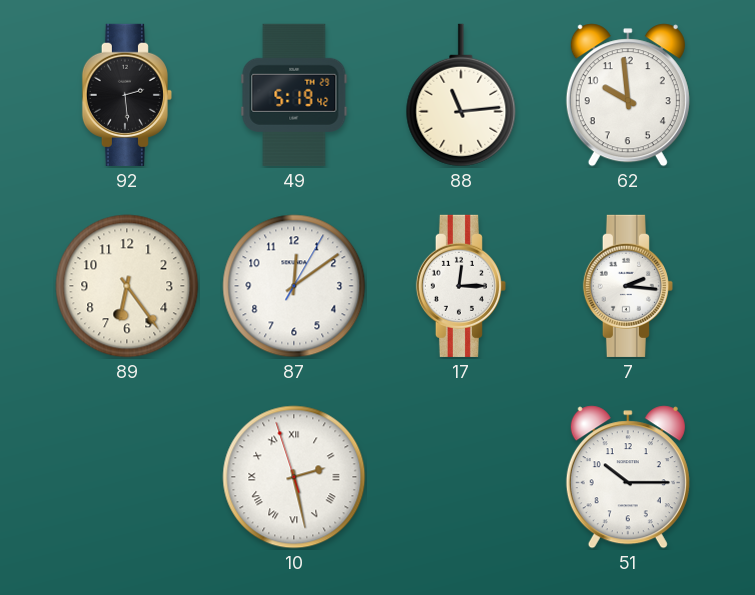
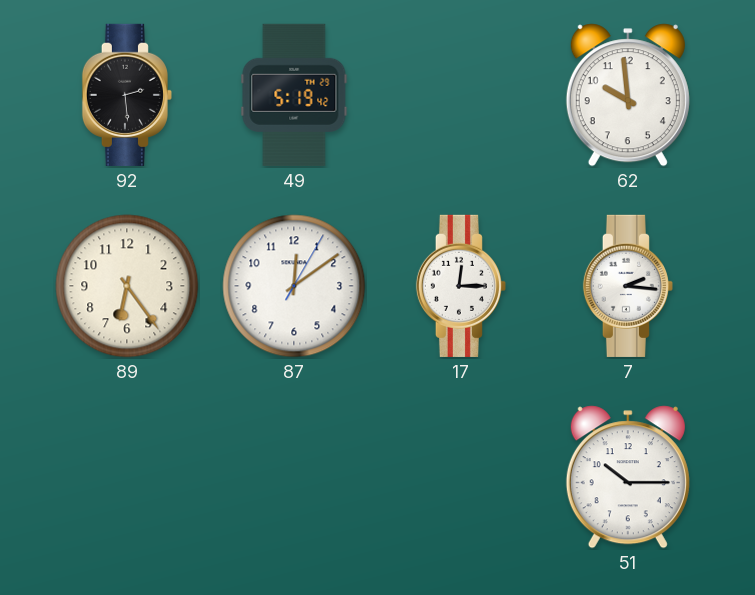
88: 11:14 -> none (461, 95)
10: 2:27 -> none (294, 477)
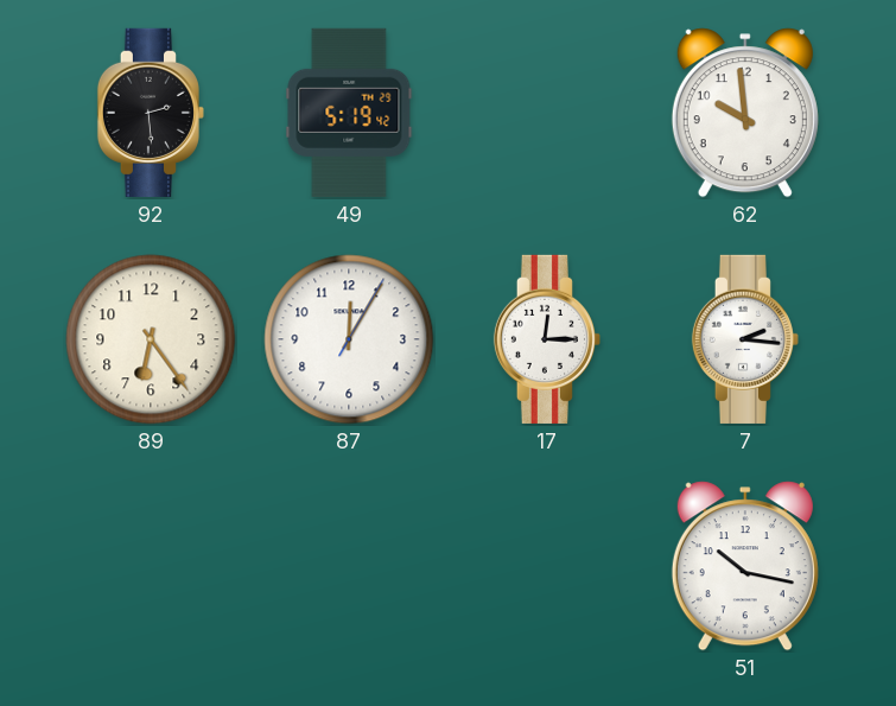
87: 12:09 -> 12:05 (349, 339)
51: 10:15 -> 10:17 (745, 566)
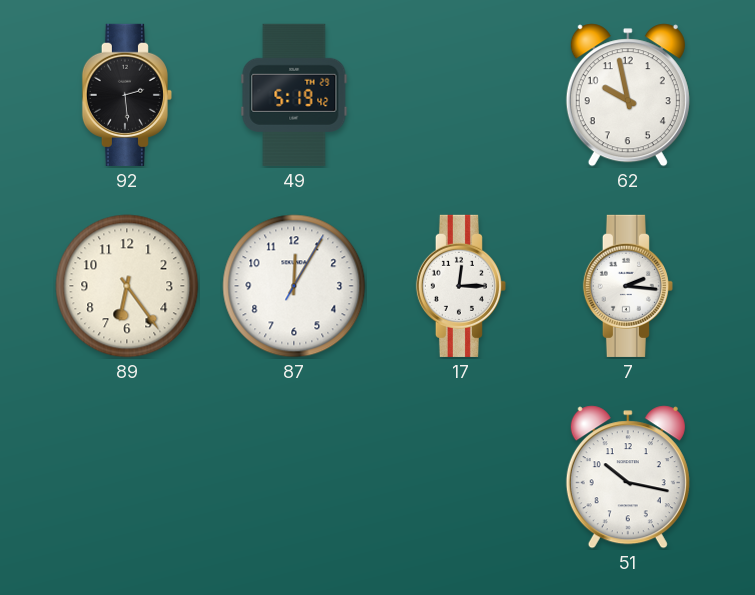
62: 9:59 -> 9:58 (628, 95)
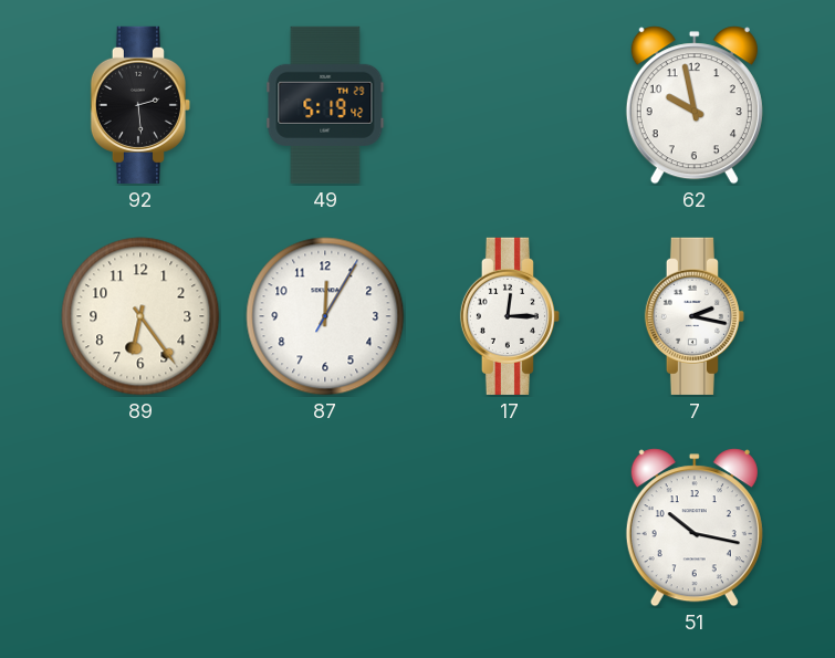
7: 2:16 -> 2:17 (695, 316)
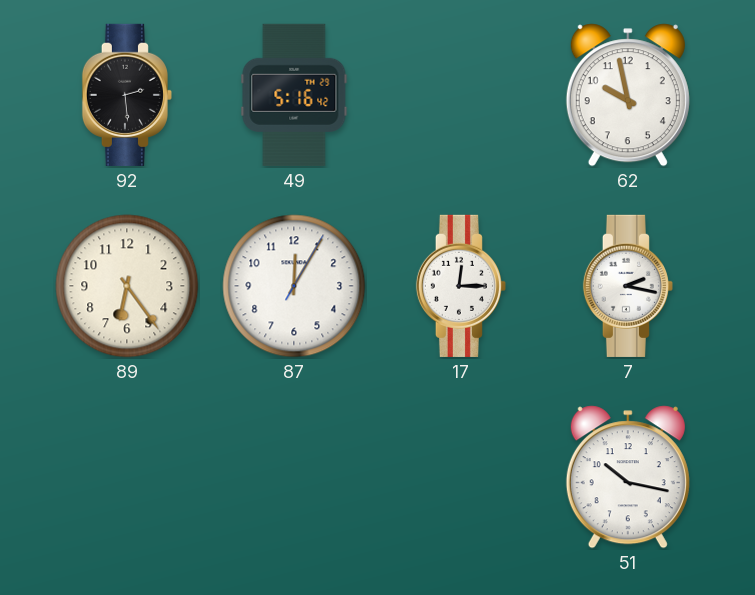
49: 5:19 -> 5:16 (294, 95)
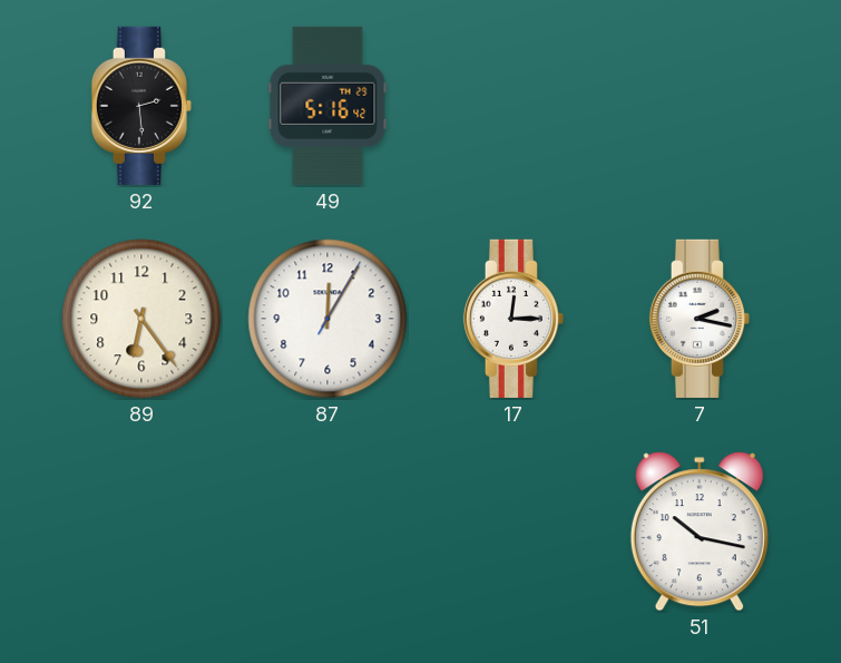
62: 9:58 -> none (628, 95)
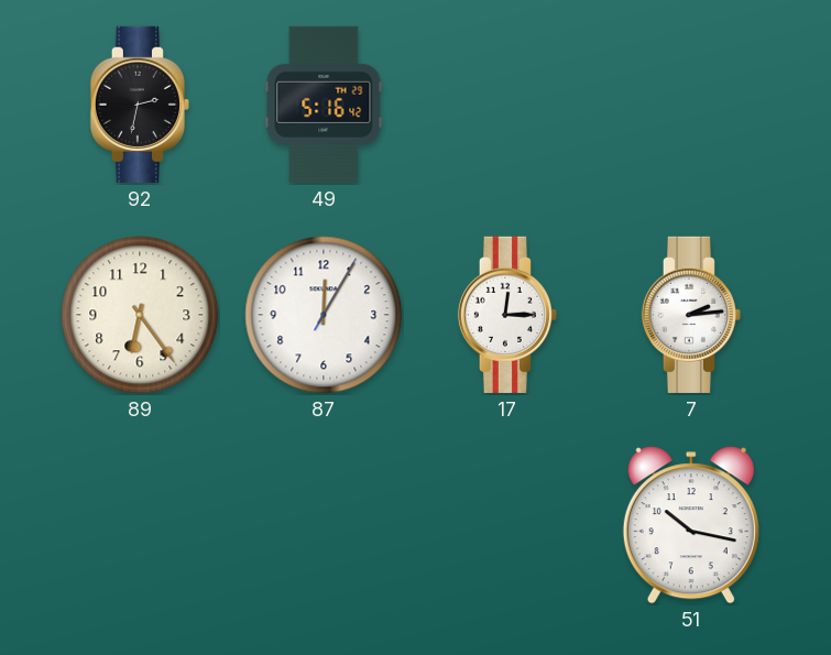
92: 2:29 -> 2:32 (140, 105)
7: 2:17 -> 2:14 (691, 315)
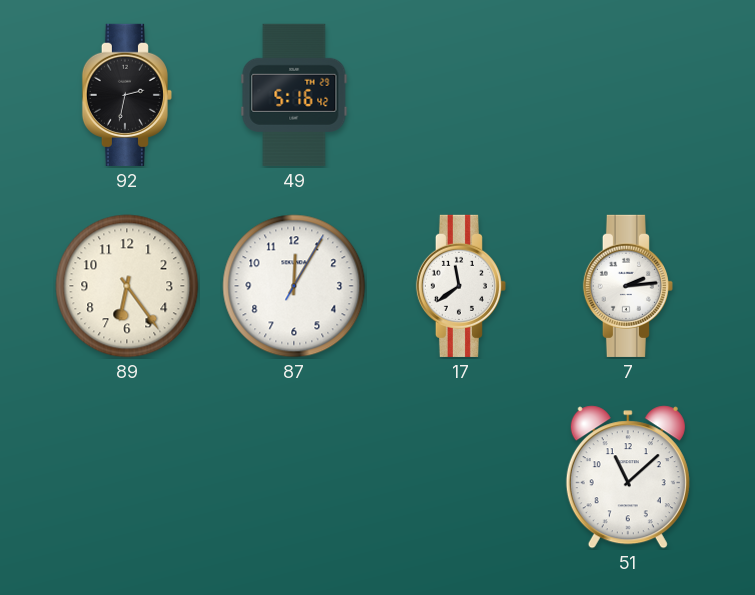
17: 12:15 -> 11:39 (461, 286)
51: 10:17 -> 11:08 (628, 477)
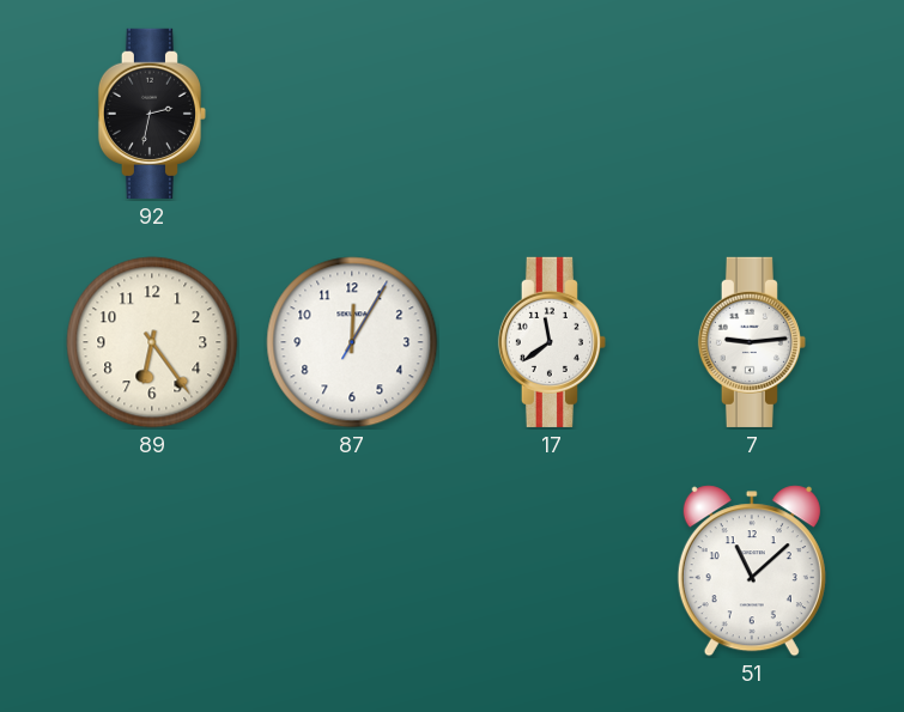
49: 5:16 -> none (294, 95)
7: 2:14 -> 9:14 (752, 342)
